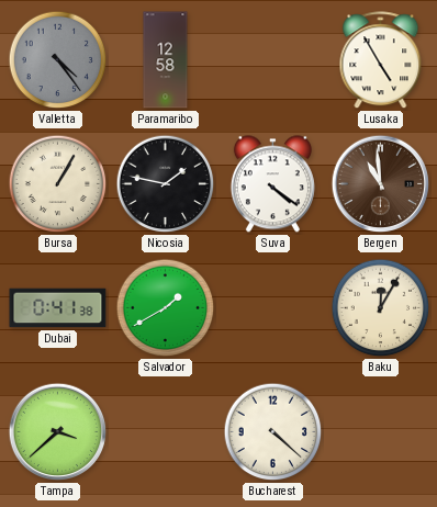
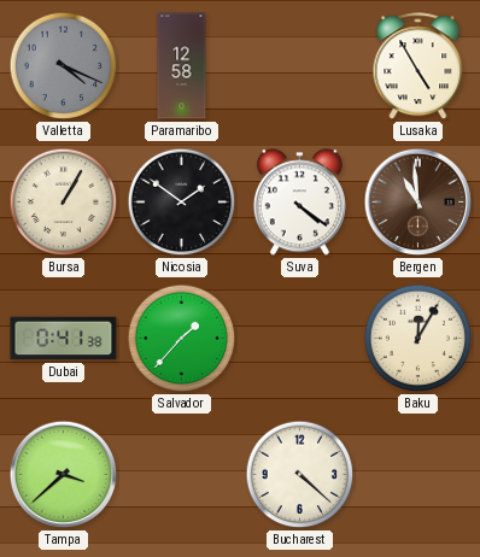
Valletta: 4:24 -> 4:19 (64, 66)
Nicosia: 1:47 -> 1:51 (182, 203)
Salvador: 1:40 -> 1:37 (182, 339)
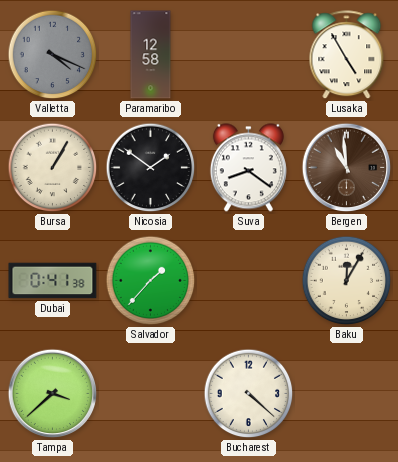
Suva: 4:21 -> 8:21 (248, 168)
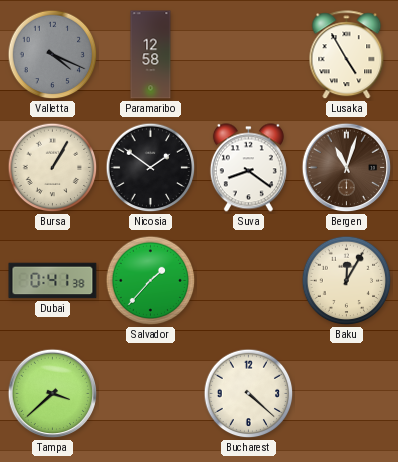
Bergen: 10:59 -> 11:03 (347, 168)
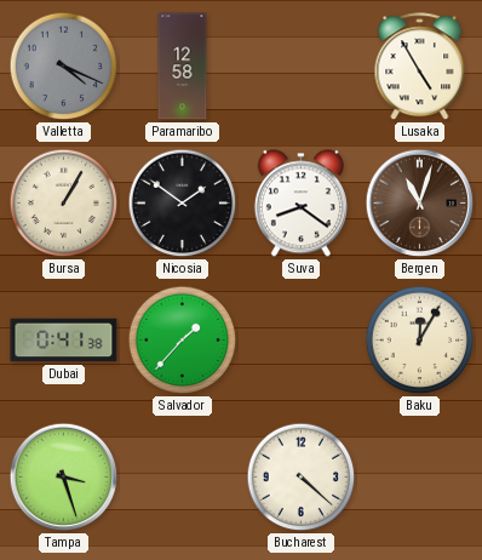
Tampa: 3:38 -> 3:27 (64, 478)
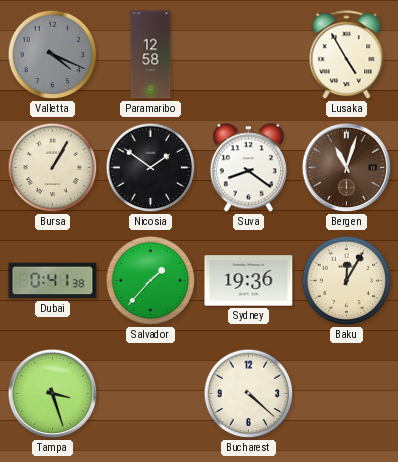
Sydney: none -> 19:36 (249, 281)
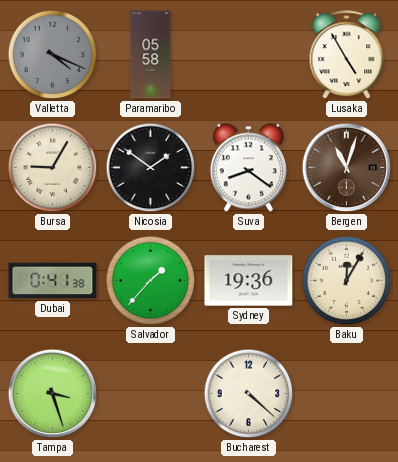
Paramaribo: 12:58 -> 05:58 (151, 55)
Bursa: 1:05 -> 9:05 (53, 168)
